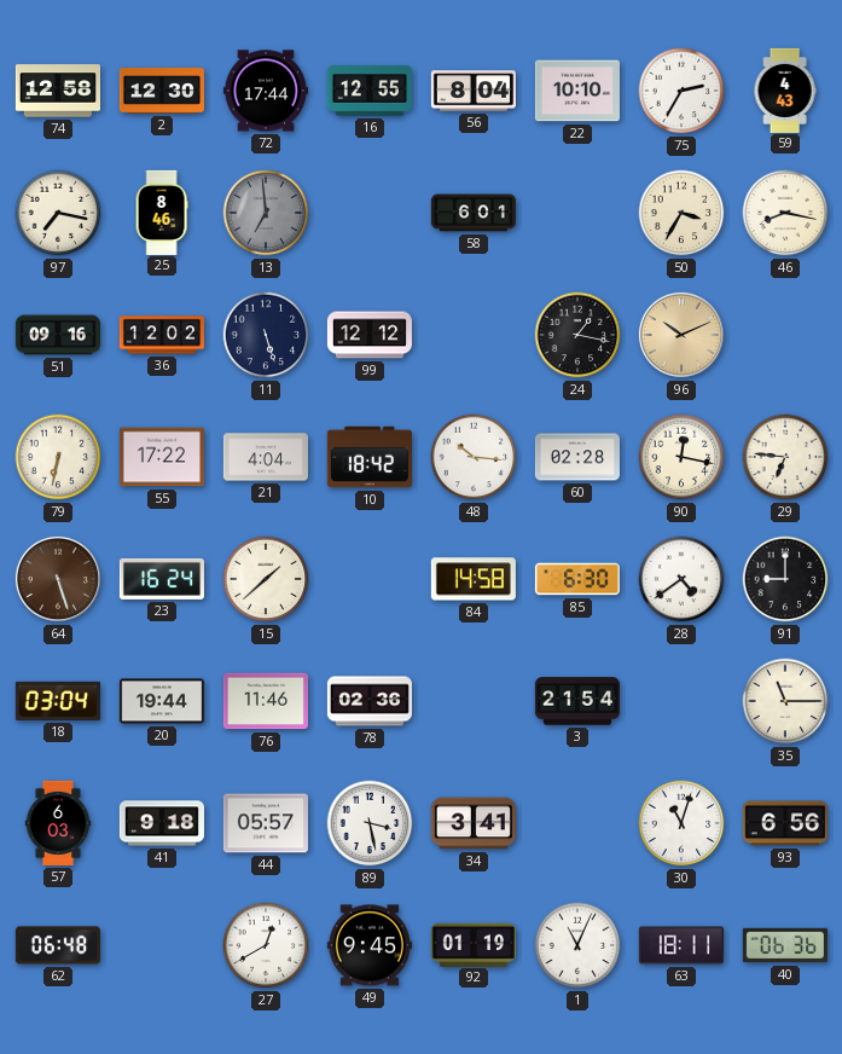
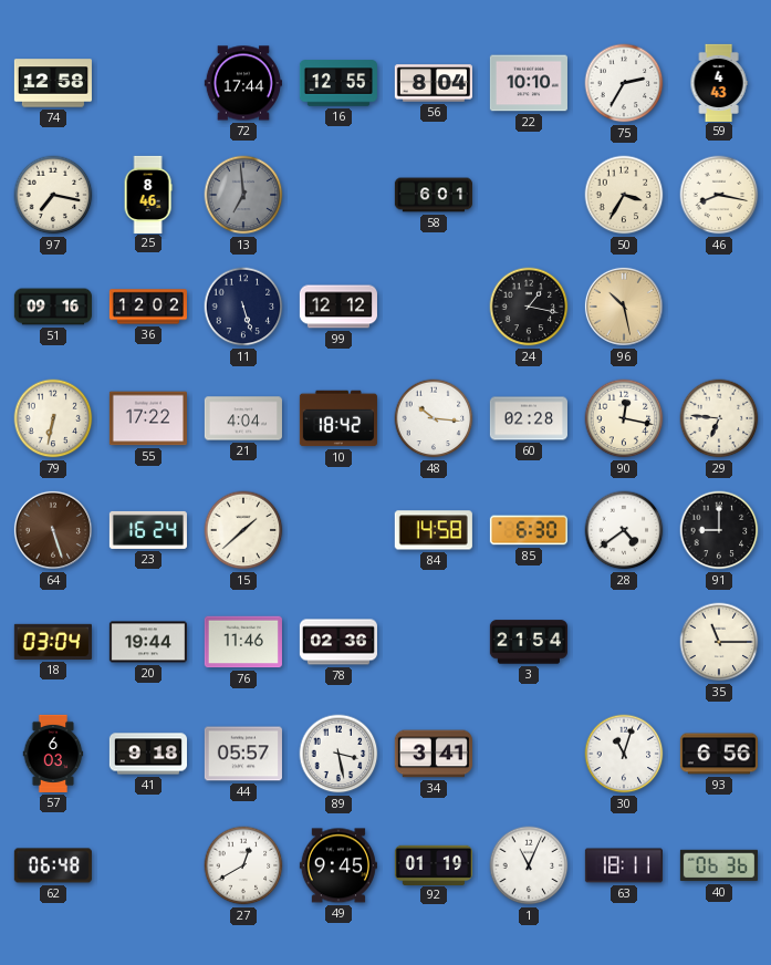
2: 12:30 -> none (162, 91)
96: 10:11 -> 10:28 (624, 307)
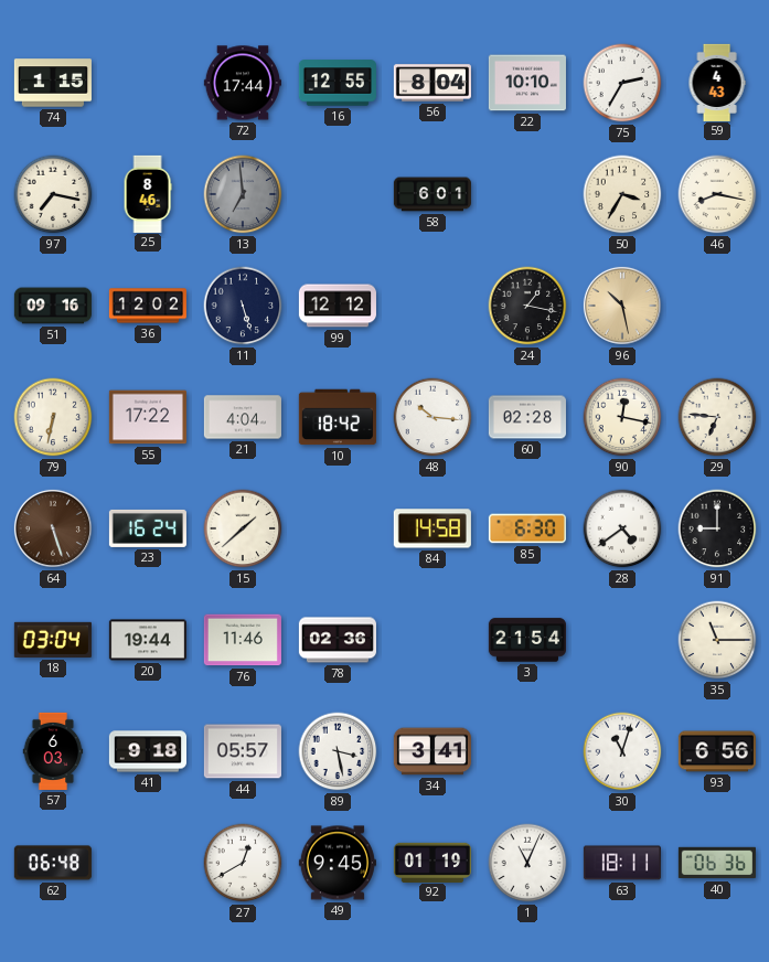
74: 12:58 -> 1:15 (53, 83)
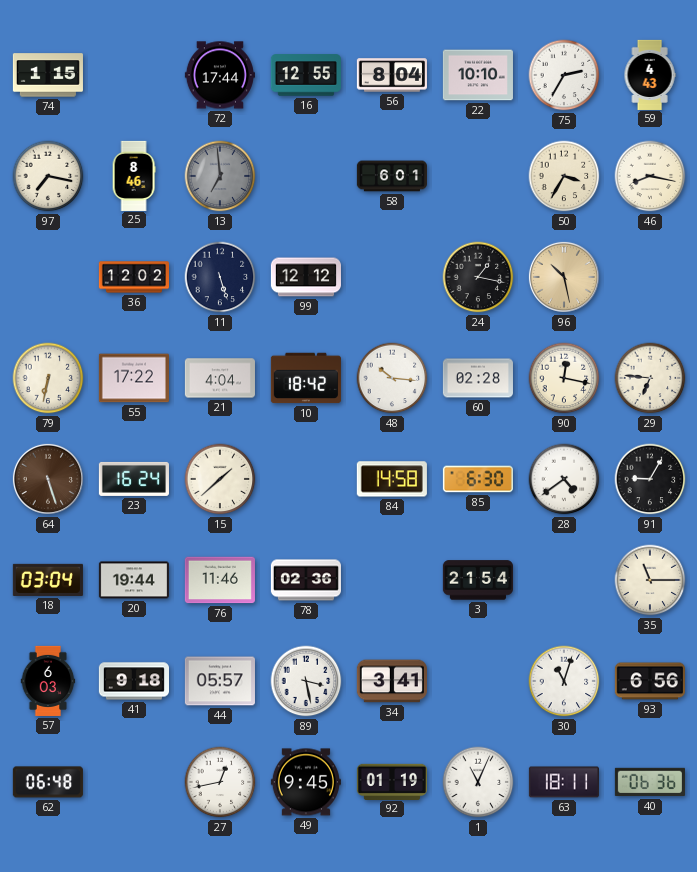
51: 09:16 -> none (53, 306)
91: 9:00 -> 9:05 (650, 479)
27: 12:40 -> 12:43 (220, 782)
